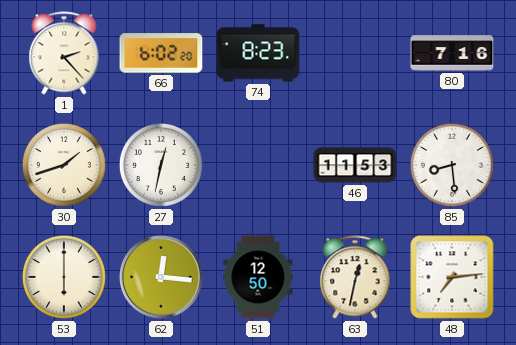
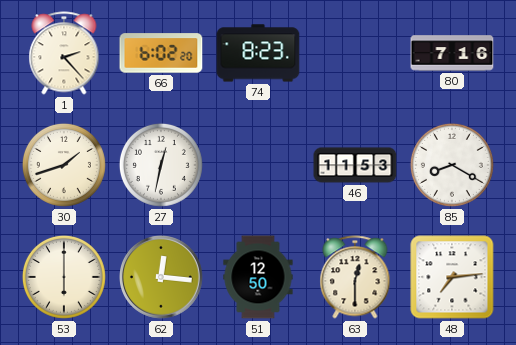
85: 8:29 -> 8:20 (452, 165)
63: 12:32 -> 12:30 (355, 277)
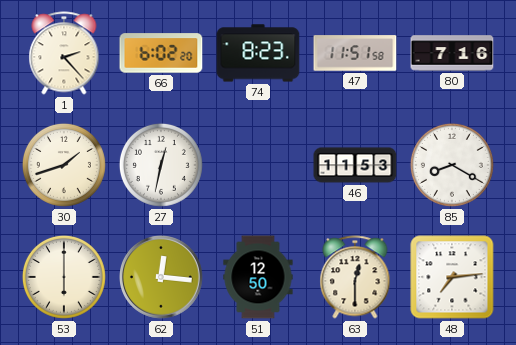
47: none -> 11:51 (355, 53)
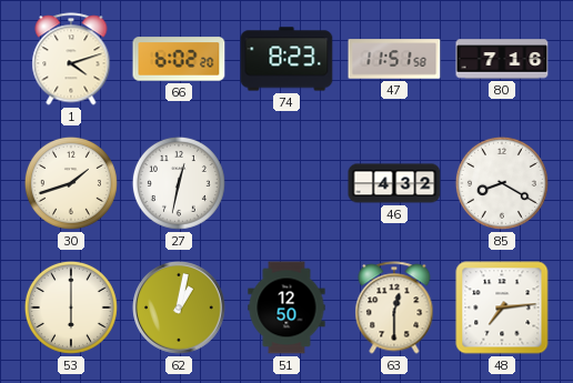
1: 2:23 -> 4:12 (71, 59)
46: 11:53 -> 4:32 (394, 183)
62: 12:16 -> 1:02 (180, 309)
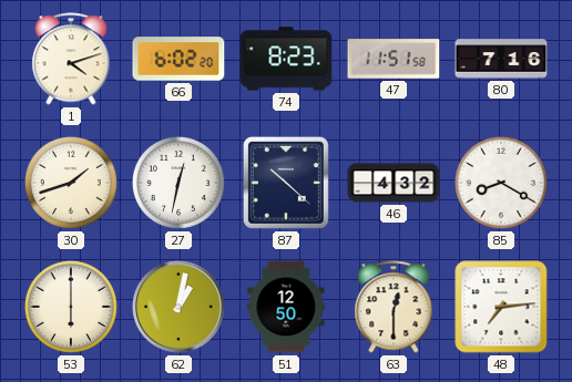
87: none -> 10:22 (286, 183)
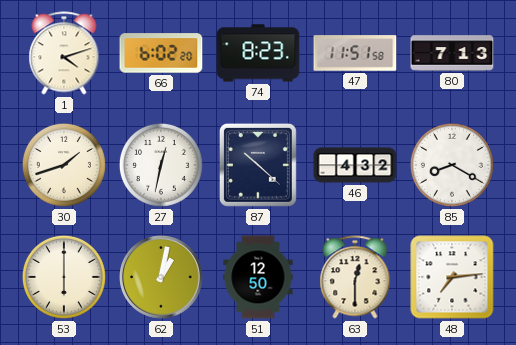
80: 7:16 -> 7:13 (452, 53)
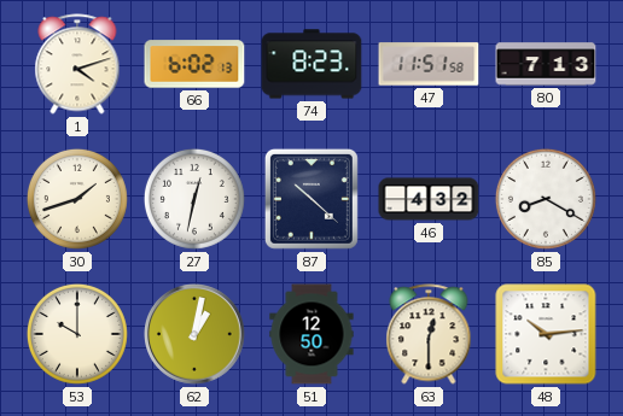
66: 6:02:20 -> 6:02:13 (194, 64)
53: 6:00 -> 10:00 (77, 334)
48: 7:14 -> 10:14 (546, 334)
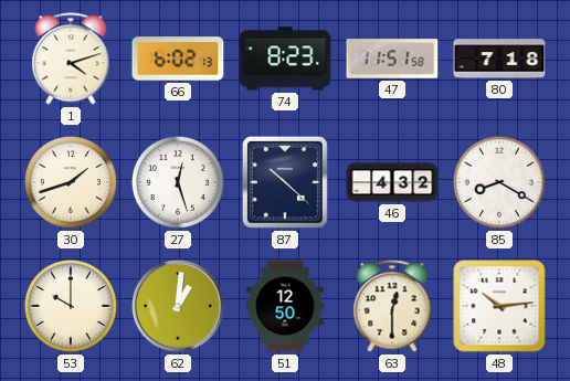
80: 7:13 -> 7:18 (499, 59)
27: 12:32 -> 12:27 (178, 182)
62: 1:02 -> 1:01 (179, 307)
